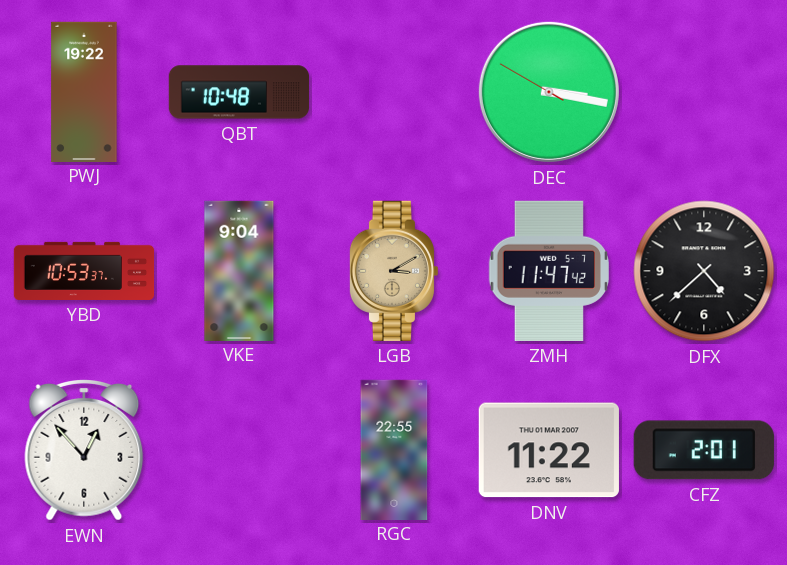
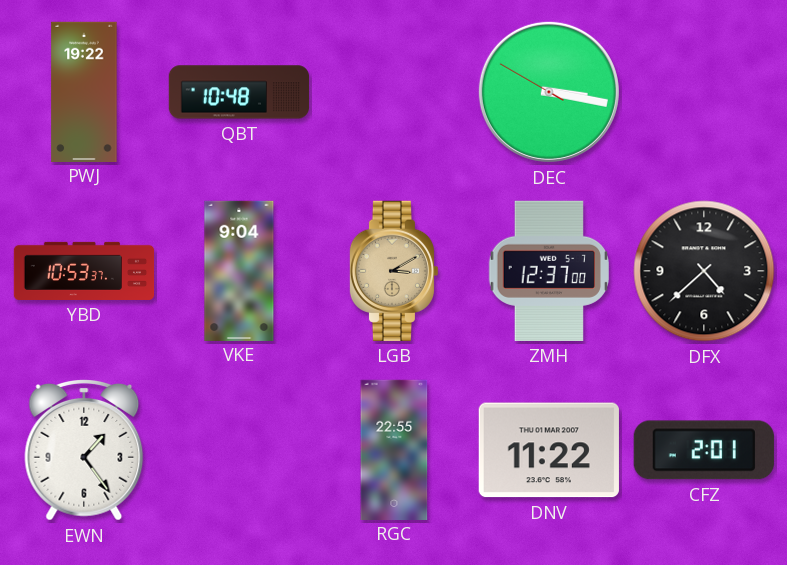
ZMH: 11:47 -> 12:37 (548, 271)
EWN: 12:53 -> 1:24 (84, 451)
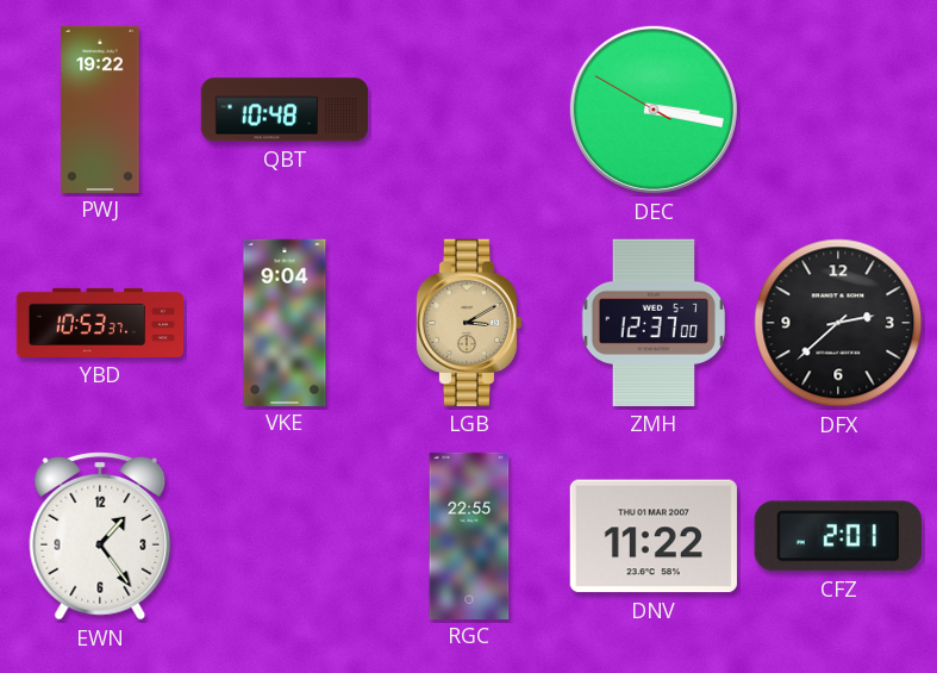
DFX: 4:38 -> 2:38 (838, 323)
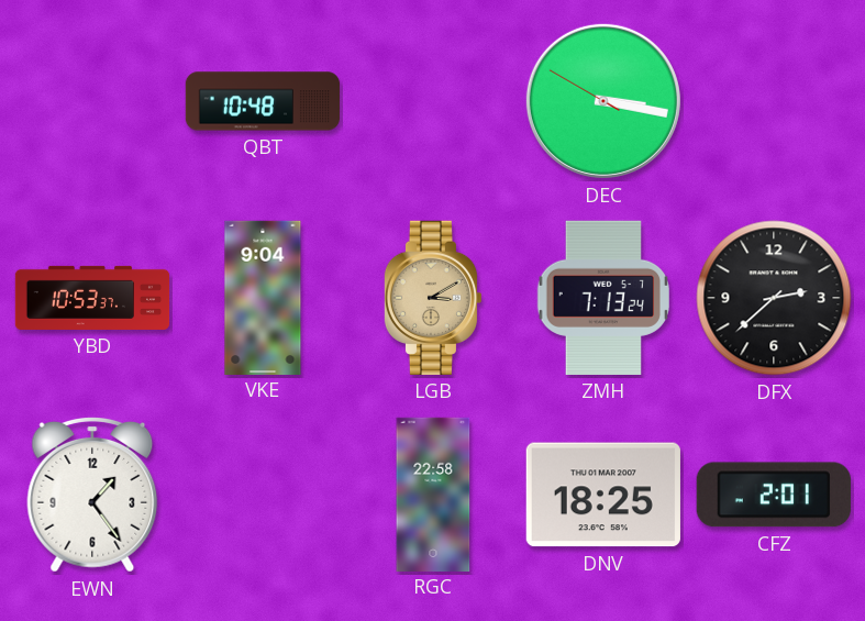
PWJ: 19:22 -> none (100, 108)
ZMH: 12:37 -> 7:13 (602, 298)
RGC: 22:55 -> 22:58 (433, 494)
DNV: 11:22 -> 18:25 (603, 495)
